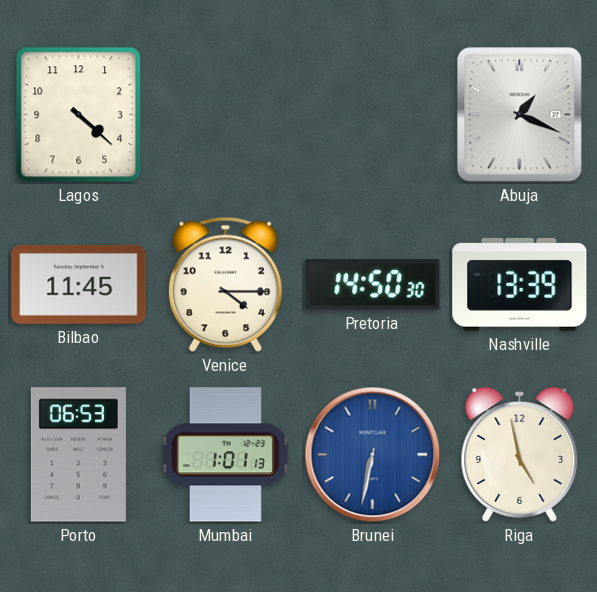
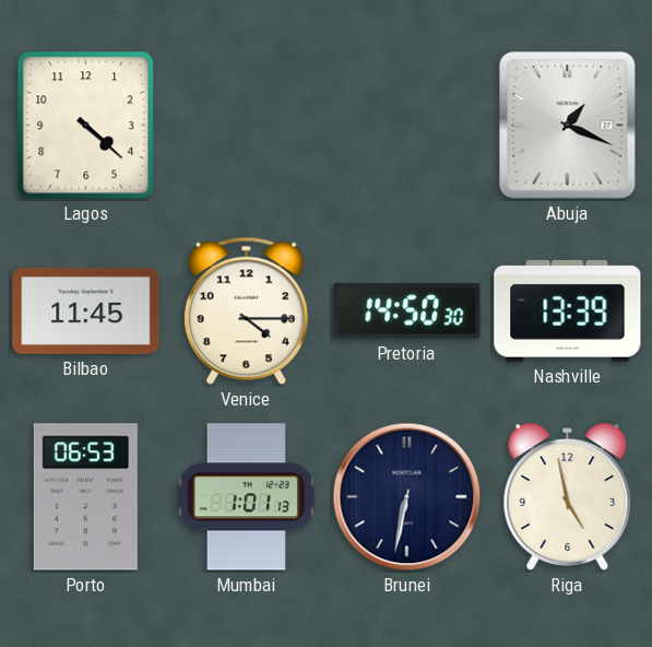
Brunei dial: blue -> navy (407, 497)
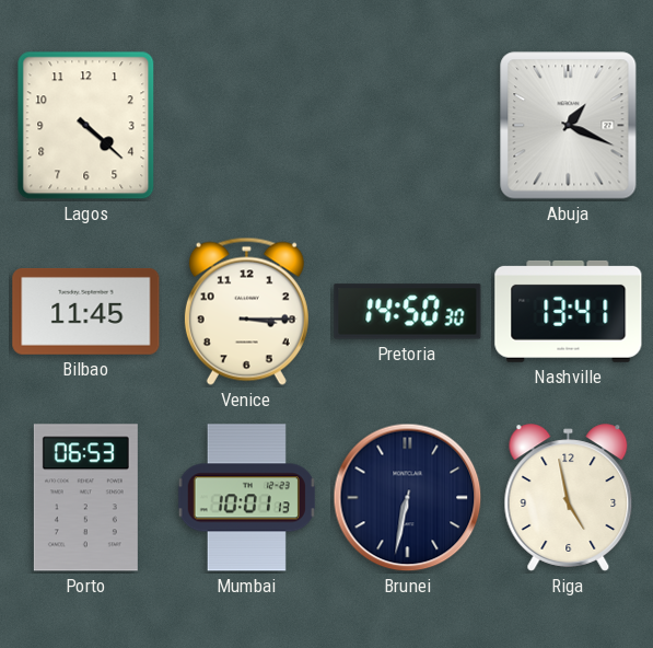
Venice: 4:15 -> 3:15 (246, 311)
Nashville: 13:39 -> 13:41 (569, 311)
Mumbai: 1:01 -> 10:01 (246, 498)
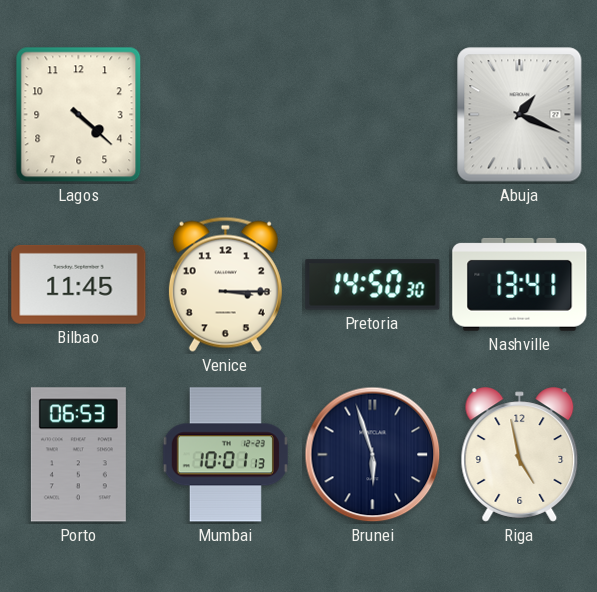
Brunei: 6:32 -> 5:57 (373, 455)
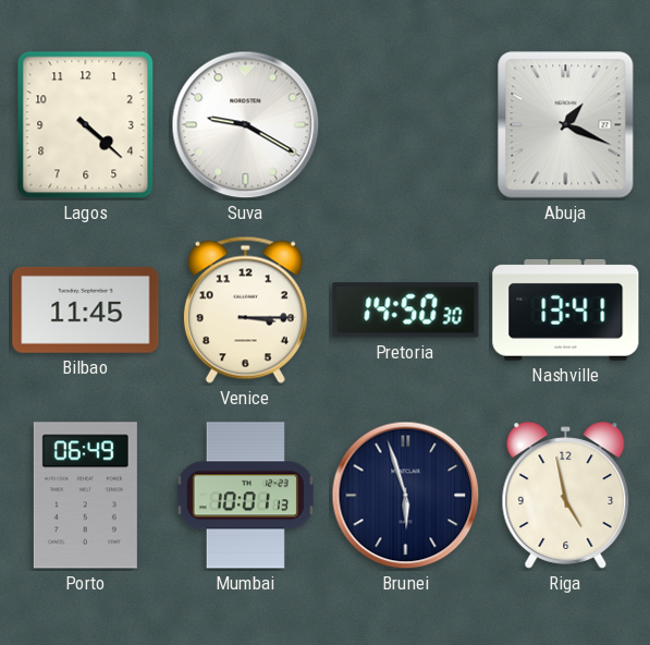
Suva: none -> 9:20 (246, 125)
Porto: 06:53 -> 06:49 (85, 496)
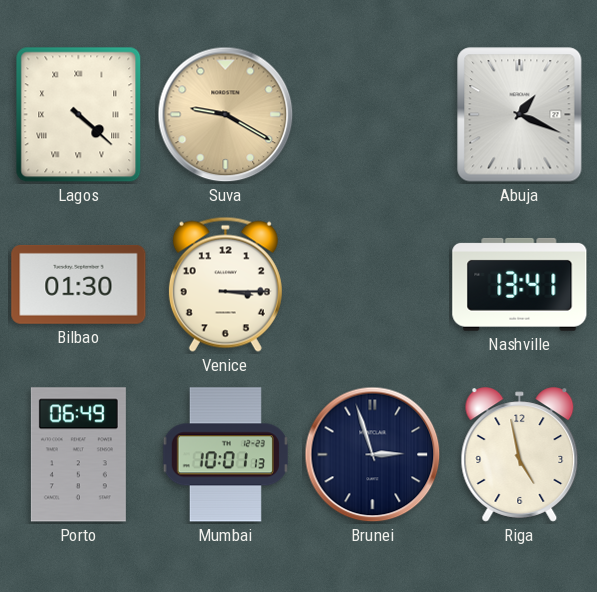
Lagos numerals: Arabic -> Roman (79, 115)
Suva dial: white -> champagne (226, 115)
Bilbao: 11:45 -> 01:30 (79, 284)
Pretoria: 14:50 -> none (406, 311)
Brunei: 5:57 -> 2:57 (373, 455)
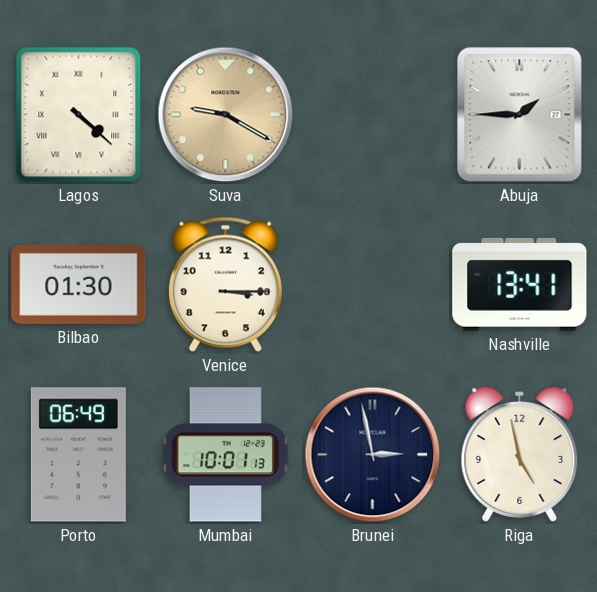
Abuja: 1:19 -> 1:45 (520, 115)
Brunei: 2:57 -> 2:58 (373, 455)
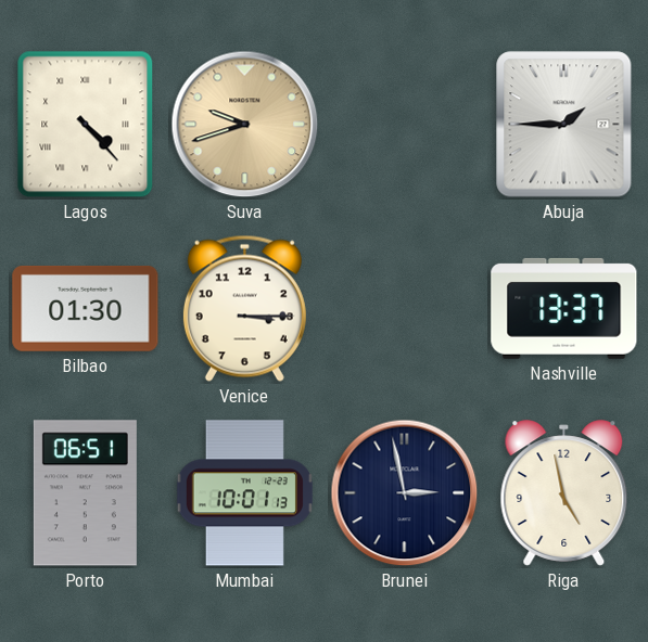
Lagos: 4:22 -> 4:23 (86, 125)
Suva: 9:20 -> 9:42 (245, 125)
Nashville: 13:41 -> 13:37 (564, 308)
Porto: 06:49 -> 06:51 (85, 493)
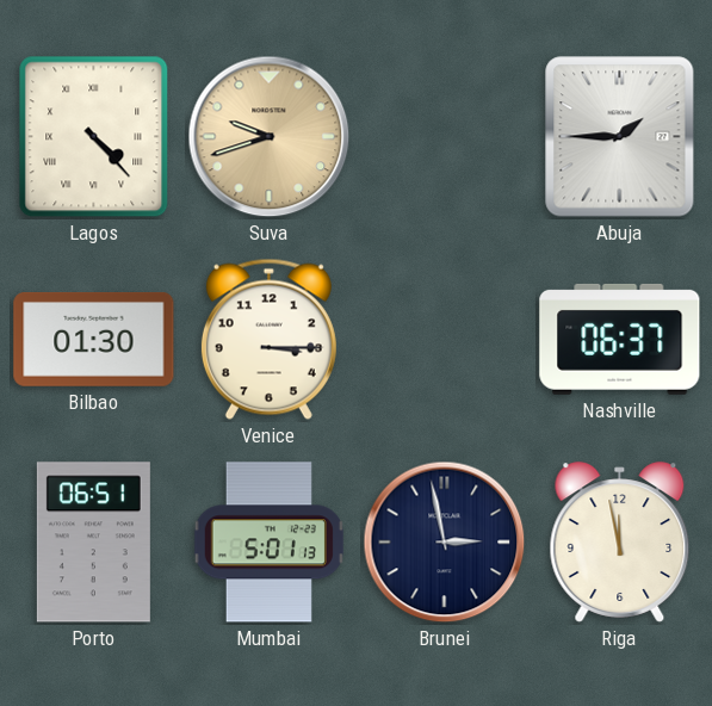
Nashville: 13:37 -> 06:37 (620, 339)
Mumbai: 10:01 -> 5:01 (268, 543)
Riga: 4:58 -> 11:58 (620, 543)
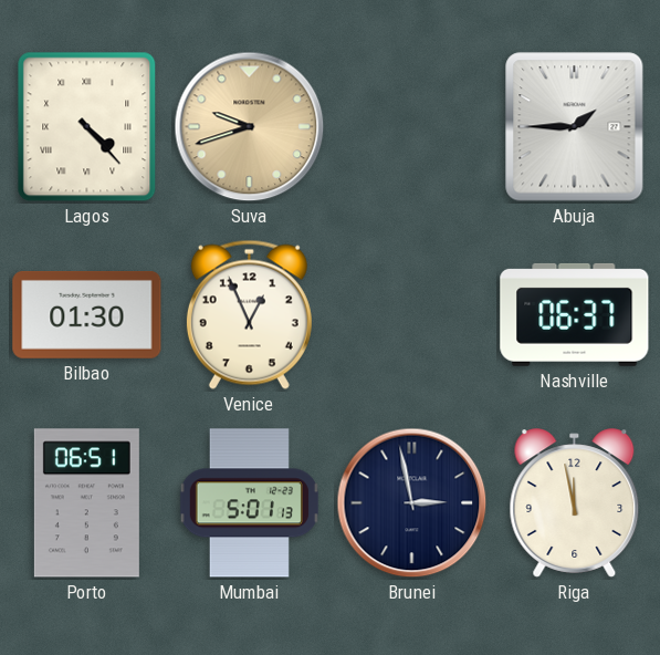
Venice: 3:15 -> 12:56 (249, 314)
